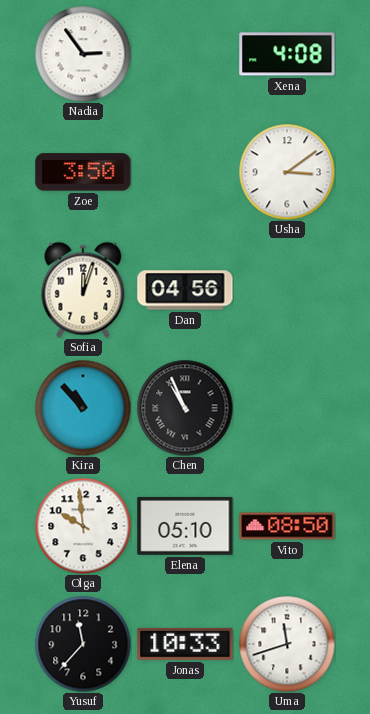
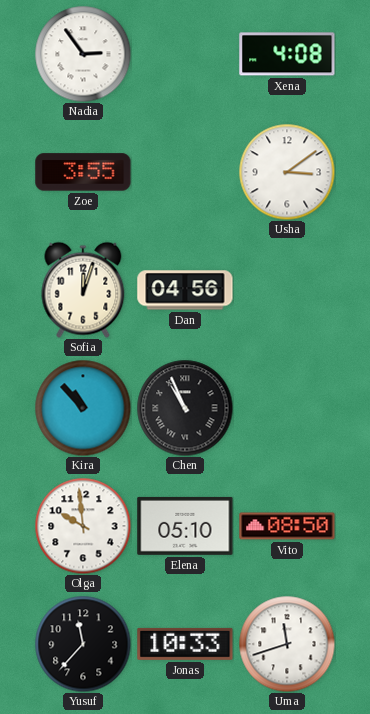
Zoe: 3:50 -> 3:55 (83, 172)
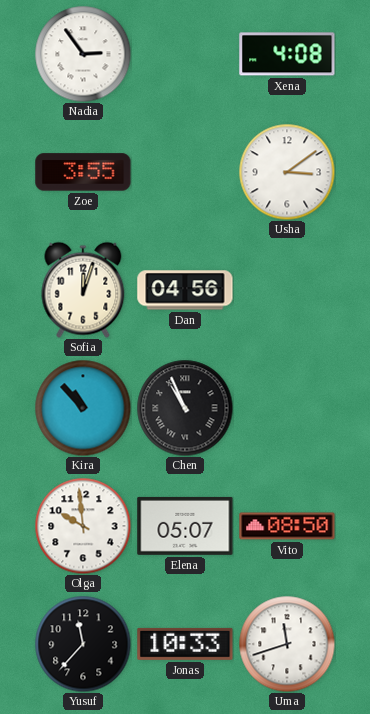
Elena: 05:10 -> 05:07 (185, 526)
